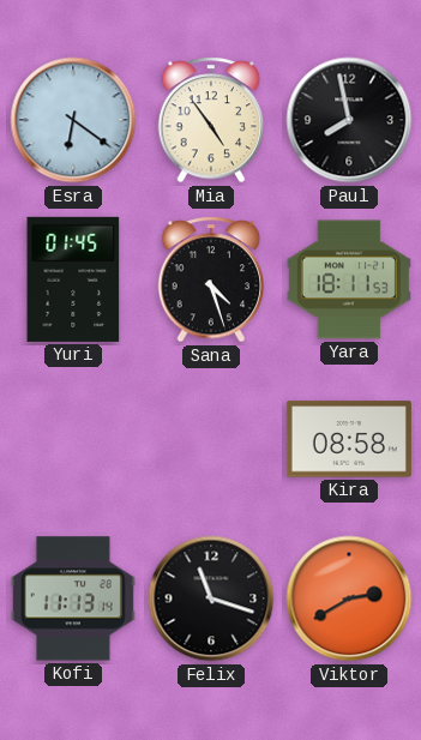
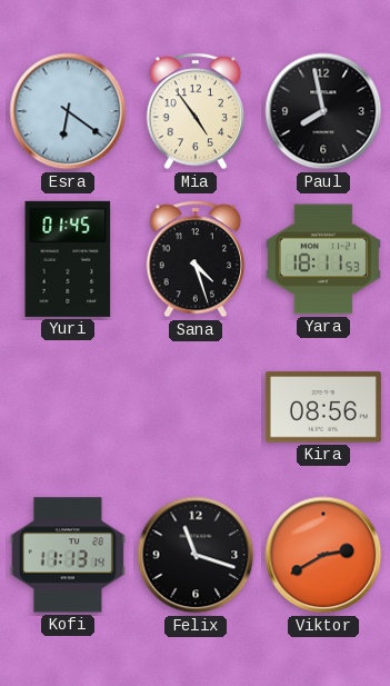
Kira: 08:58 -> 08:56 (323, 407)
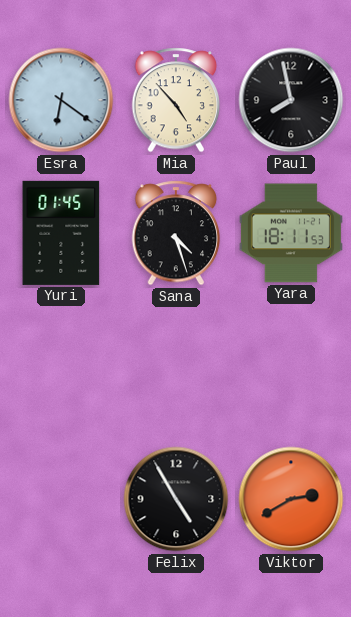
Mia: 4:54 -> 4:53 (176, 100)
Kira: 08:56 -> none (323, 407)
Kofi: 11:13 -> none (68, 555)
Felix: 11:18 -> 4:55 (176, 499)
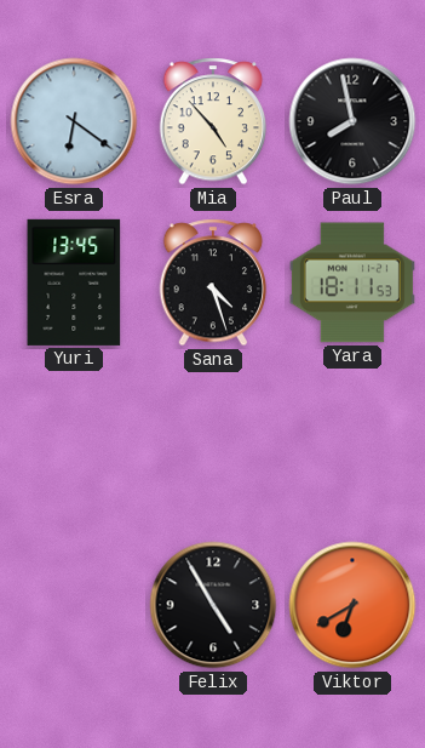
Yuri: 01:45 -> 13:45 (74, 282)
Viktor: 2:40 -> 6:40 (352, 605)
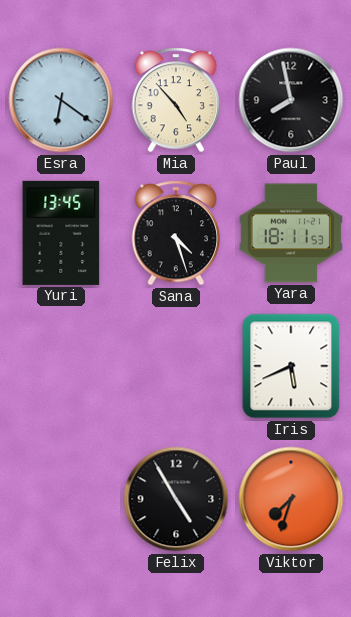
Iris: none -> 5:41 (291, 366)
Viktor: 6:40 -> 7:33 (291, 499)
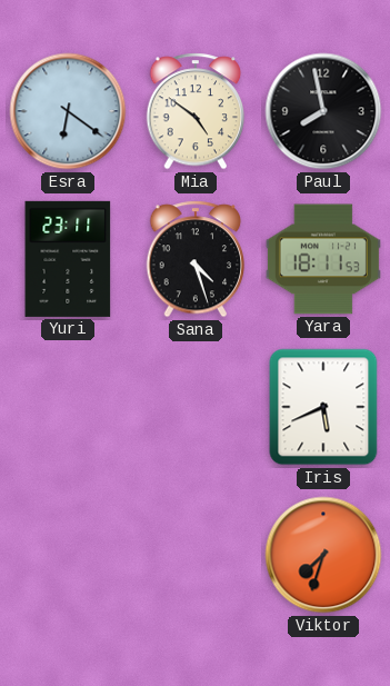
Mia: 4:53 -> 4:51 (196, 111)
Yuri: 13:45 -> 23:11 (68, 259)
Felix: 4:55 -> none (176, 499)
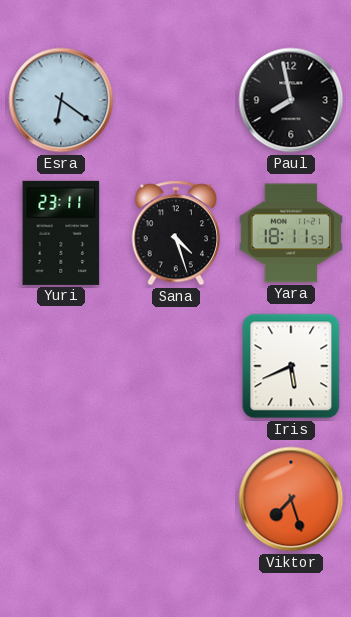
Mia: 4:51 -> none (196, 111)
Viktor: 7:33 -> 7:27 (291, 499)
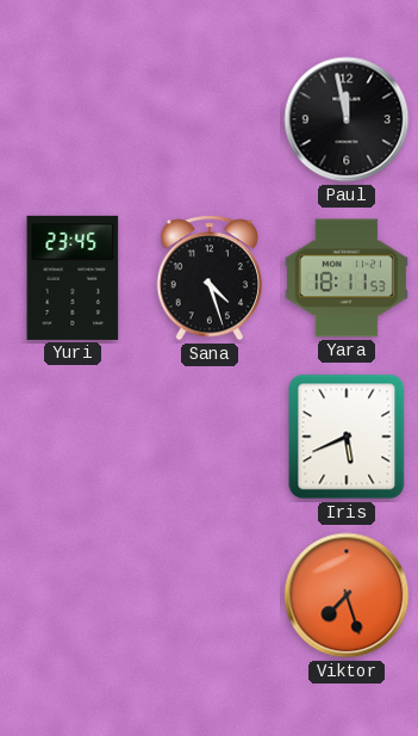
Esra: 6:21 -> none (61, 100)
Paul: 7:58 -> 11:58 (347, 119)
Yuri: 23:11 -> 23:45 (73, 278)
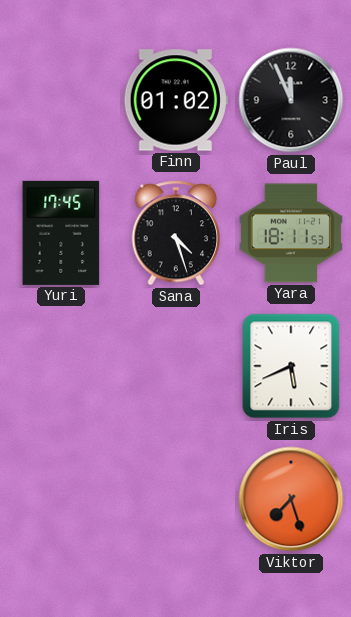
Finn: none -> 01:02 (176, 100)
Paul: 11:58 -> 11:56 (291, 100)
Yuri: 23:45 -> 17:45 (61, 233)
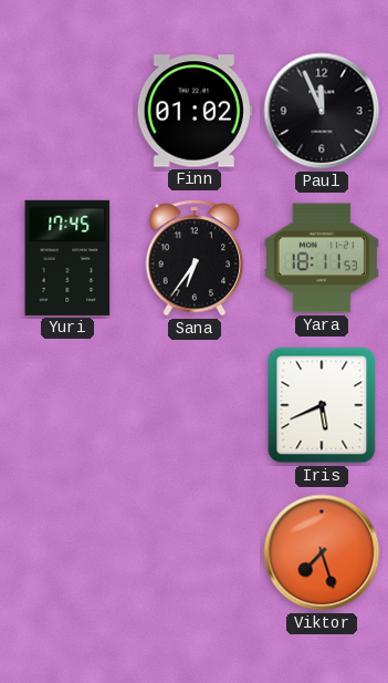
Sana: 4:27 -> 6:36 (195, 258)
